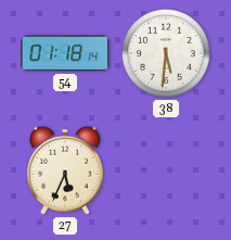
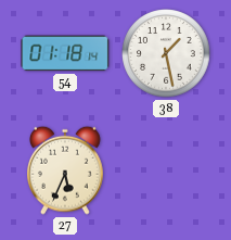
38: 5:31 -> 1:28 (166, 53)
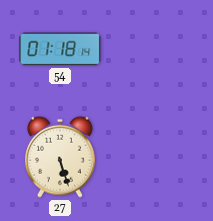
38: 1:28 -> none (166, 53)
27: 5:34 -> 5:27 (61, 157)
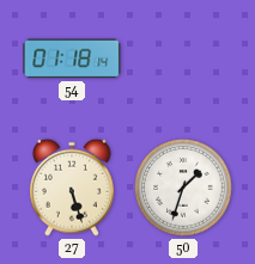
50: none -> 1:33 (183, 188)
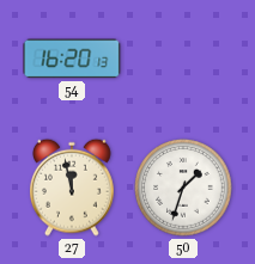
54: 01:18 -> 16:20 (72, 59)
27: 5:27 -> 11:58 (73, 188)
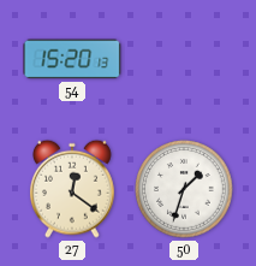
54: 16:20 -> 15:20 (72, 59)
27: 11:58 -> 12:21 (73, 189)
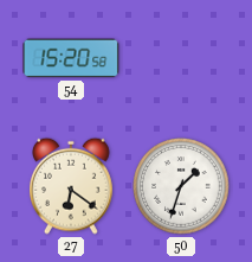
54: 15:20:13 -> 15:20:58 (71, 58)
27: 12:21 -> 6:21 (72, 186)
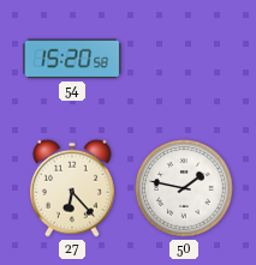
27: 6:21 -> 6:23 (73, 188)
50: 1:33 -> 1:47 (184, 188)
